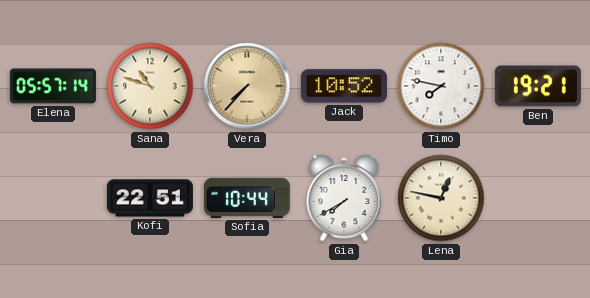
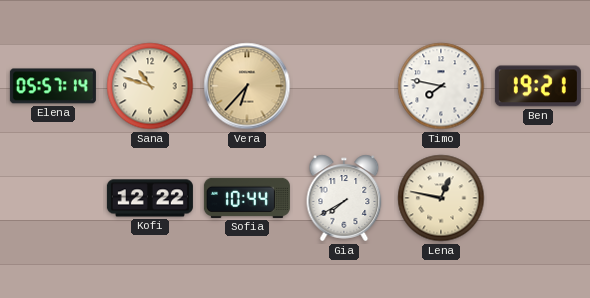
Vera: 7:37 -> 6:37 (247, 86)
Jack: 10:52 -> none (344, 86)
Kofi: 22:51 -> 12:22 (150, 198)
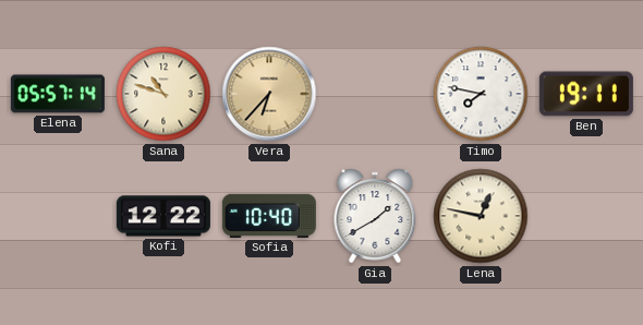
Ben: 19:21 -> 19:11 (586, 94)
Sofia: 10:44 -> 10:40 (269, 216)
Gia: 7:40 -> 1:40 (375, 216)
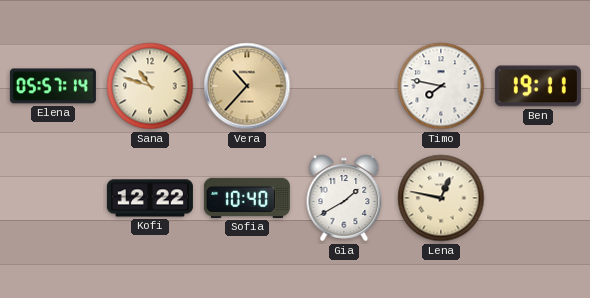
Vera: 6:37 -> 10:37 (247, 86)
